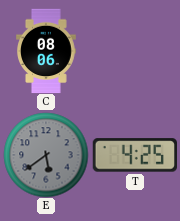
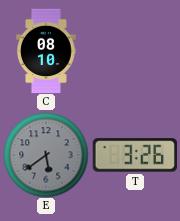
C: 08:06 -> 08:10 (47, 51)
T: 4:25 -> 3:26 (134, 155)
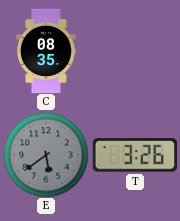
C: 08:10 -> 08:35 (47, 51)
